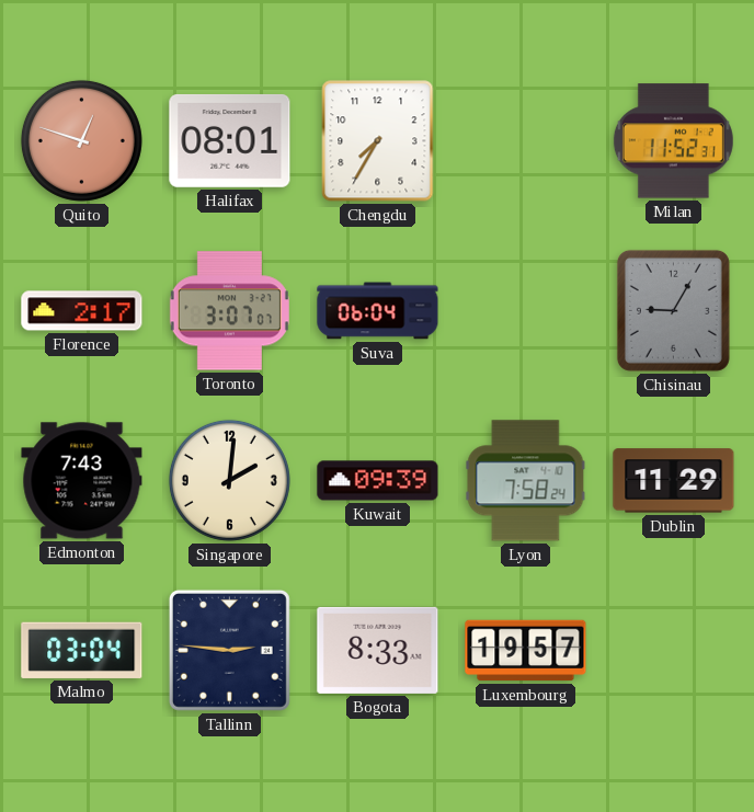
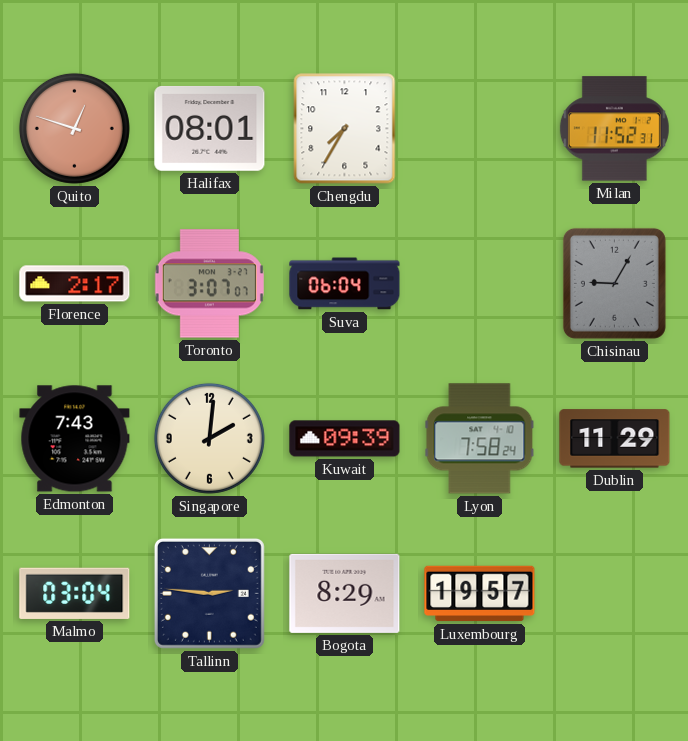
Bogota: 8:33 -> 8:29 (345, 593)
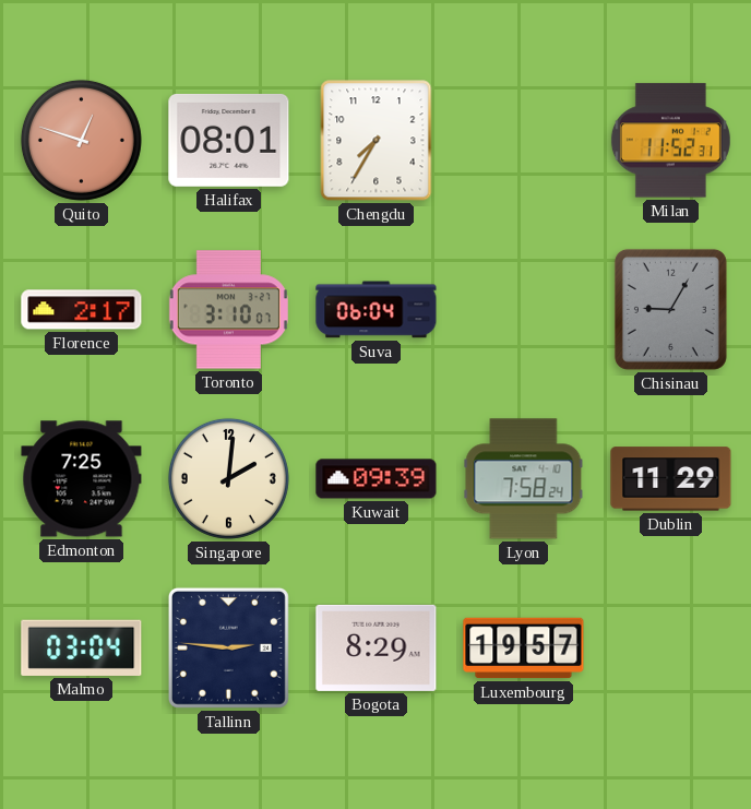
Toronto: 3:07 -> 3:10 (228, 310)
Edmonton: 7:43 -> 7:25 (82, 479)
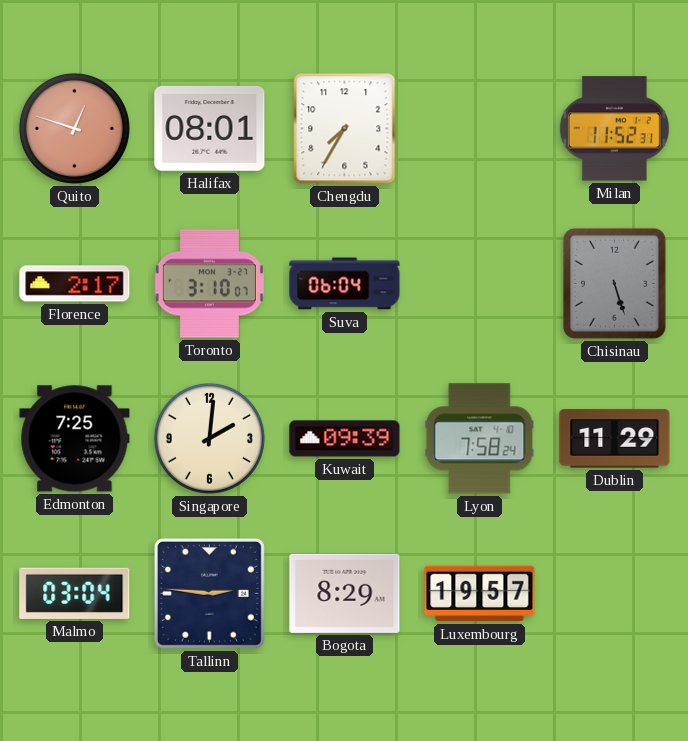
Chisinau: 9:05 -> 5:27 (614, 283)
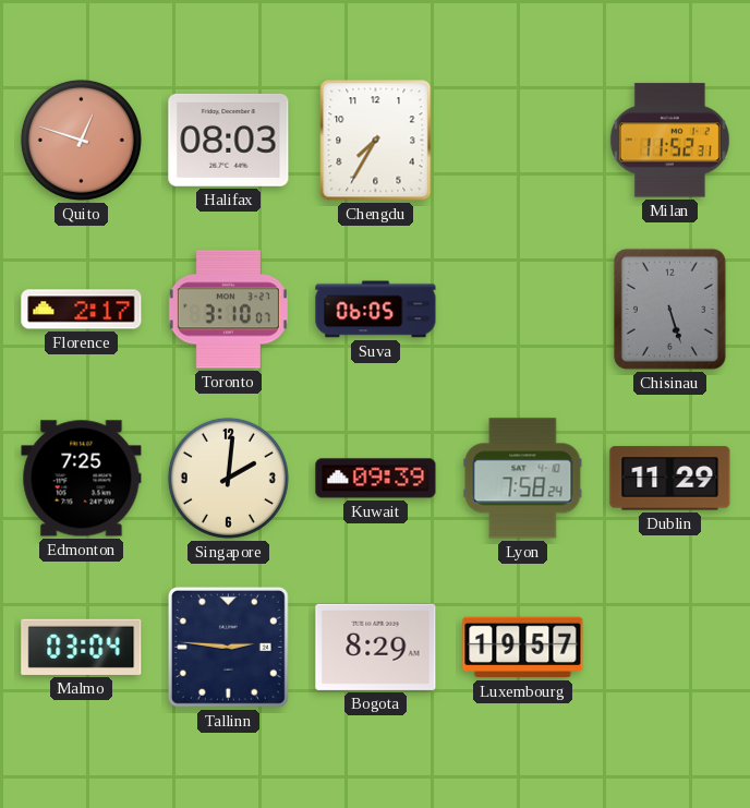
Halifax: 08:01 -> 08:03 (229, 140)
Suva: 06:04 -> 06:05 (376, 310)
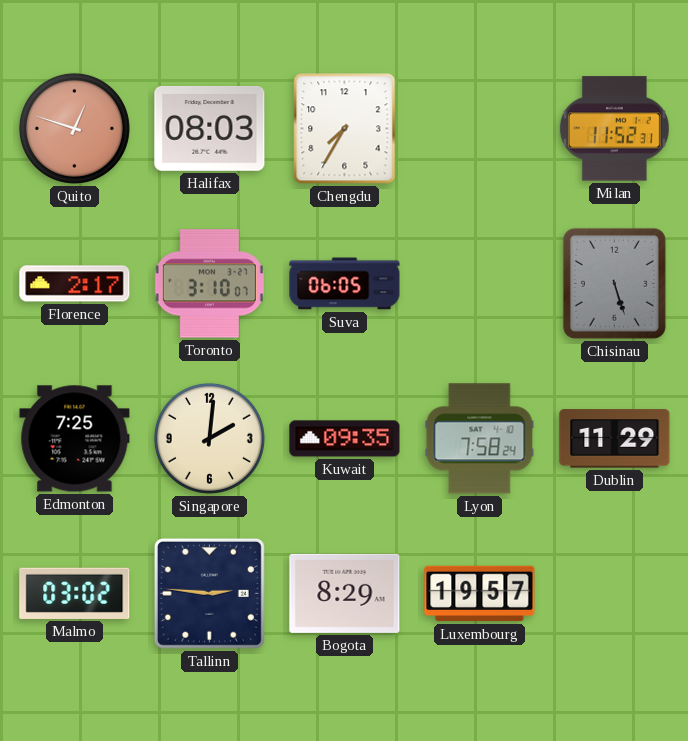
Kuwait: 09:39 -> 09:35 (345, 439)
Malmo: 03:04 -> 03:02 (75, 593)
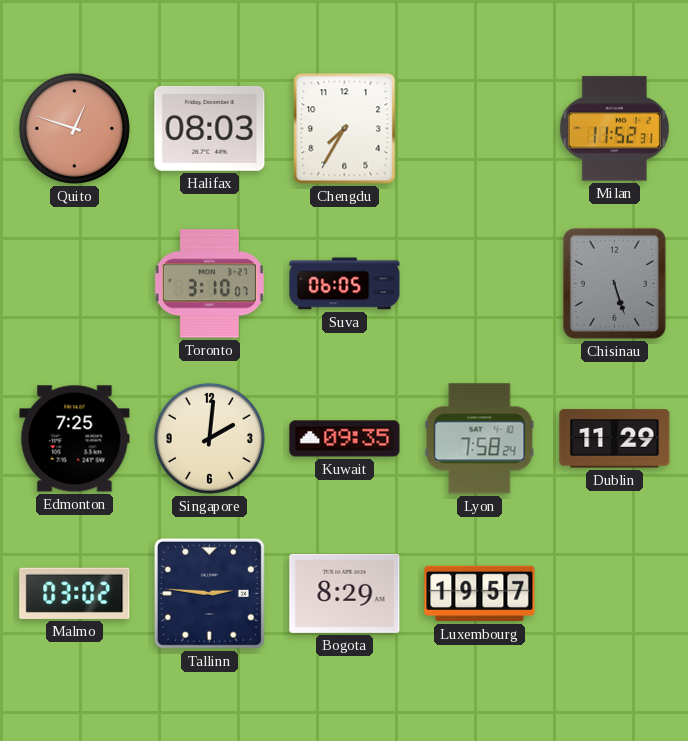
Florence: 2:17 -> none (75, 284)
